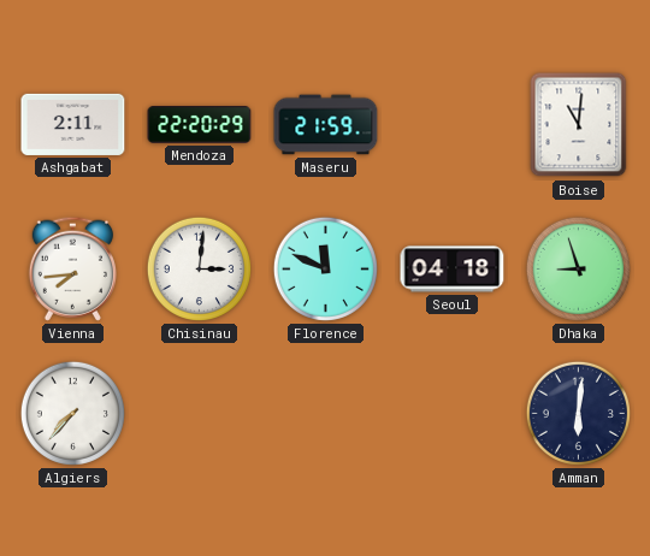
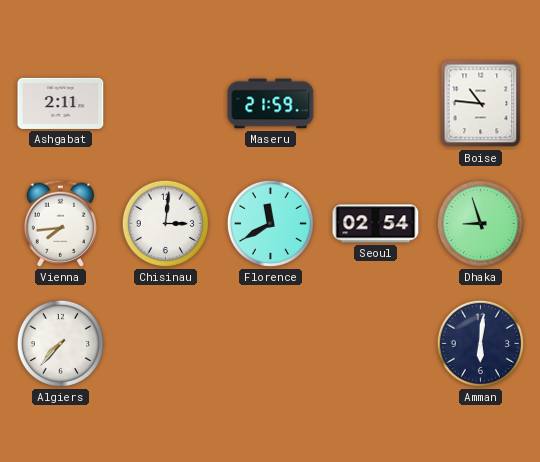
Mendoza: 22:20 -> none (200, 125)
Boise: 11:01 -> 10:46 (481, 104)
Florence: 11:49 -> 11:40 (270, 223)
Seoul: 04:18 -> 02:54 (376, 224)
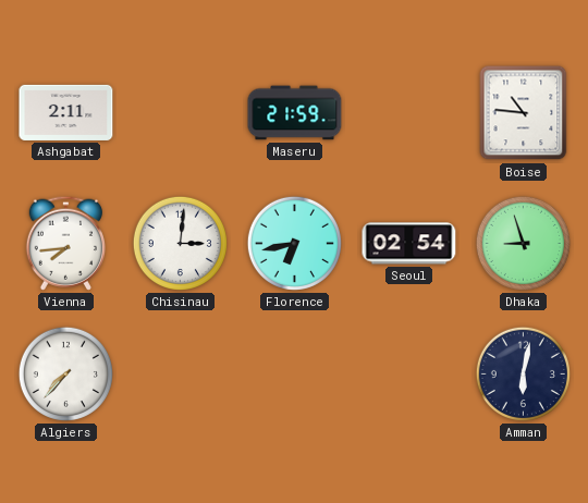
Florence: 11:40 -> 6:43 (294, 243)
Amman: 6:01 -> 6:02 (523, 373)
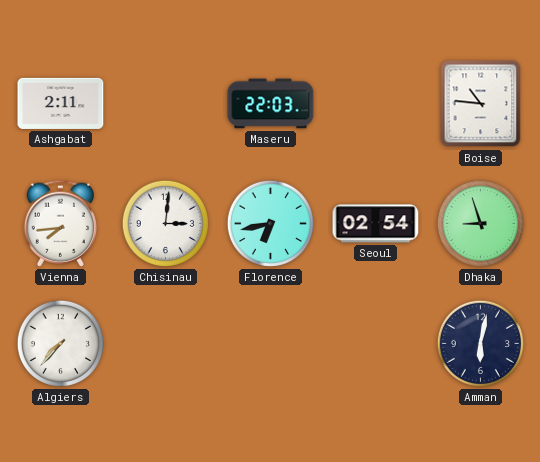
Maseru: 21:59 -> 22:03 (271, 104)
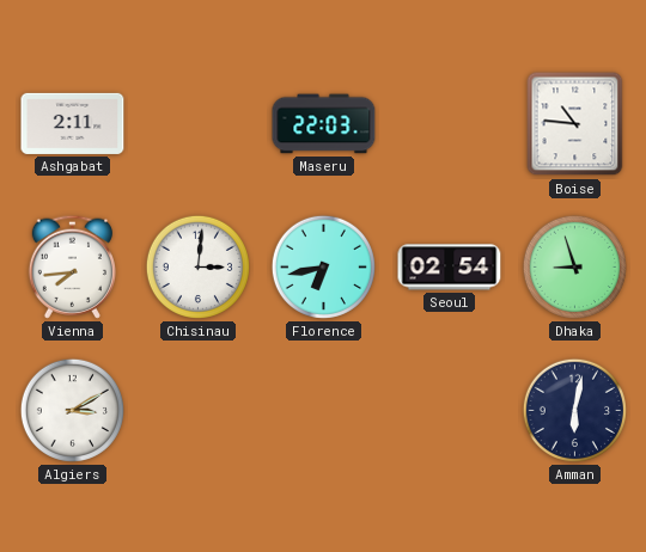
Algiers: 7:37 -> 3:10 (72, 410)
